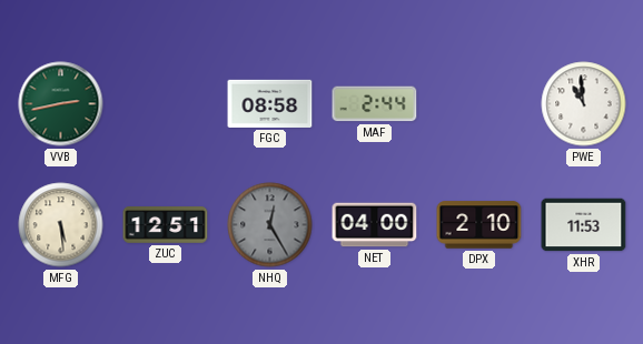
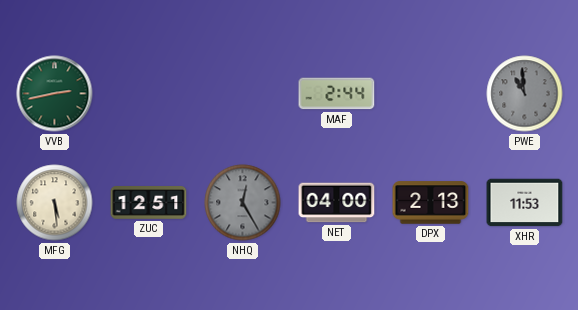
FGC: 08:58 -> none (270, 103)
PWE dial: white -> grey (525, 94)
DPX: 2:10 -> 2:13 (431, 203)
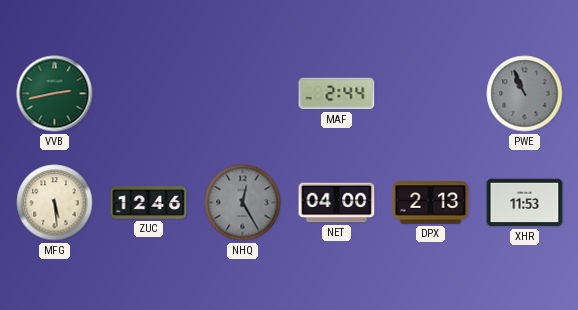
PWE: 10:59 -> 10:56 (525, 94)
ZUC: 12:51 -> 12:46 (149, 203)
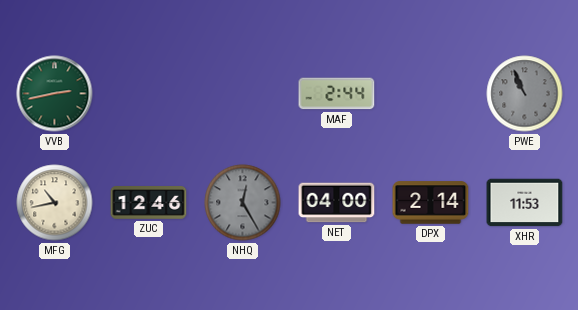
MFG: 5:29 -> 10:43 (55, 203)
DPX: 2:13 -> 2:14 (431, 203)
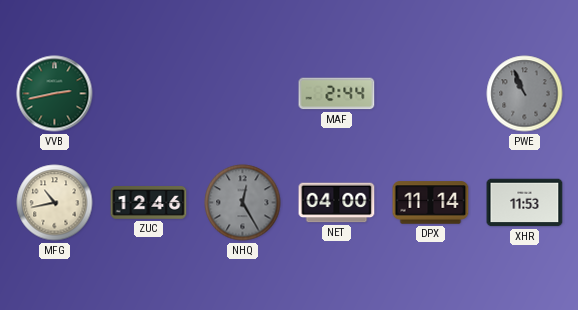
DPX: 2:14 -> 11:14 (431, 203)
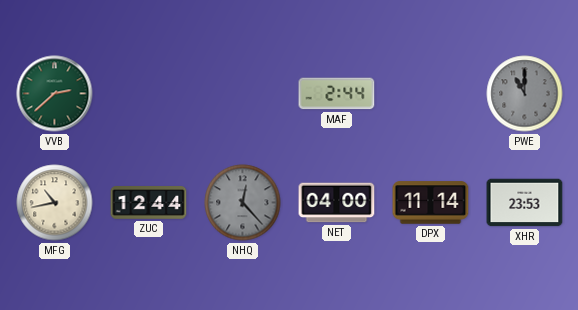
VVB: 2:43 -> 2:38 (55, 94)
PWE: 10:56 -> 11:00 (525, 94)
ZUC: 12:46 -> 12:44 (149, 203)
NHQ: 12:25 -> 12:23 (243, 203)
XHR: 11:53 -> 23:53 (525, 203)
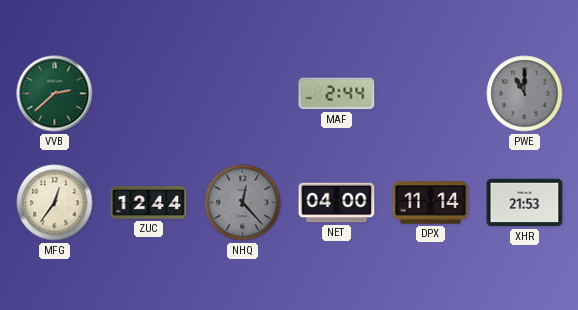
MFG: 10:43 -> 12:36 (55, 203)
XHR: 23:53 -> 21:53 (525, 203)
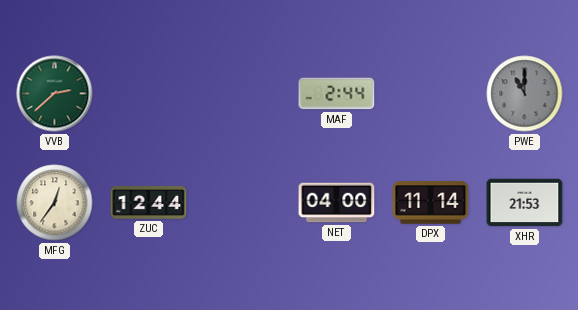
NHQ: 12:23 -> none (243, 203)
